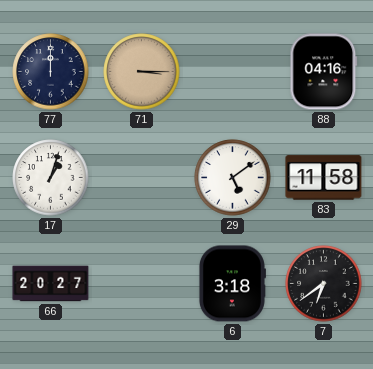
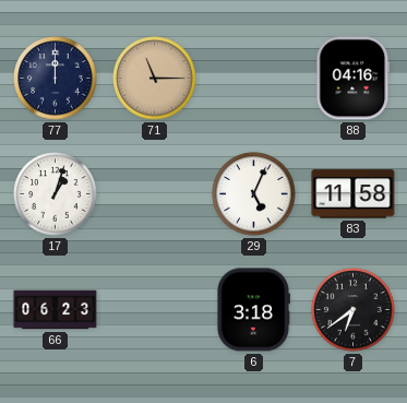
71: 3:15 -> 11:15 (155, 79)
29: 5:09 -> 5:04 (254, 194)
66: 20:27 -> 06:23 (56, 310)
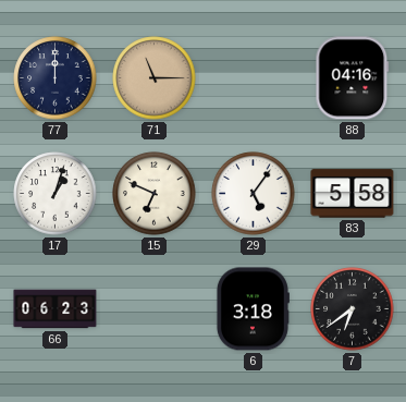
15: none -> 6:49 (155, 194)
29: 5:04 -> 5:06 (254, 194)
83: 11:58 -> 5:58 (353, 194)
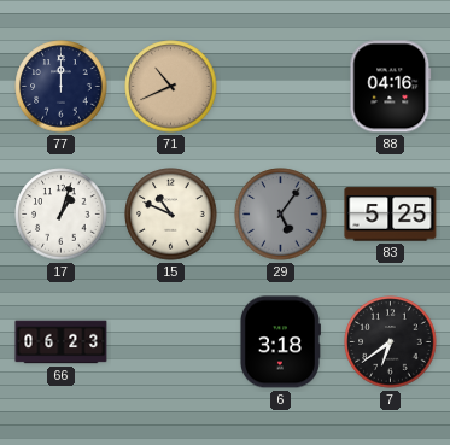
71: 11:15 -> 10:41 (171, 87)
15: 6:49 -> 10:49 (171, 215)
29 dial: white -> grey (281, 215)
83: 5:58 -> 5:25 (391, 215)
